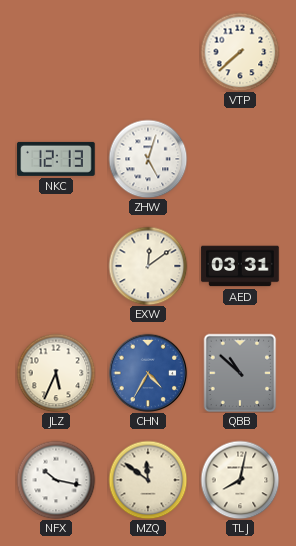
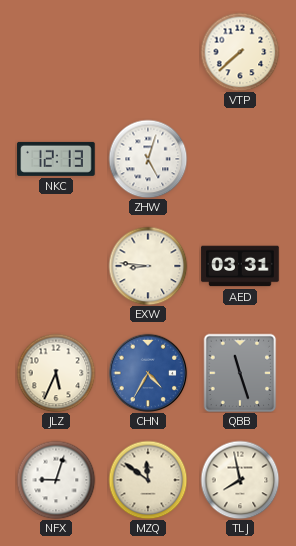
EXW: 12:09 -> 8:46 (148, 266)
QBB: 10:52 -> 11:27 (240, 373)
NFX: 10:17 -> 9:03 (56, 480)
TLJ: 8:02 -> 7:58 (240, 480)
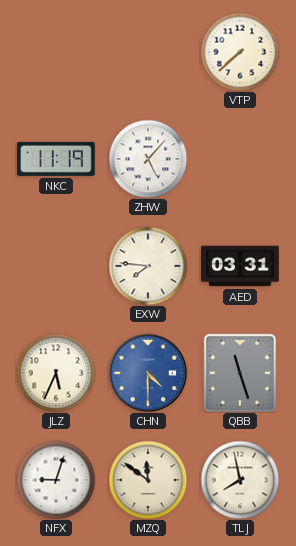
NKC: 12:13 -> 11:19 (56, 159)
ZHW: 5:03 -> 5:07 (148, 159)
EXW: 8:46 -> 7:46 (148, 266)
CHN: 4:35 -> 4:30 (148, 373)
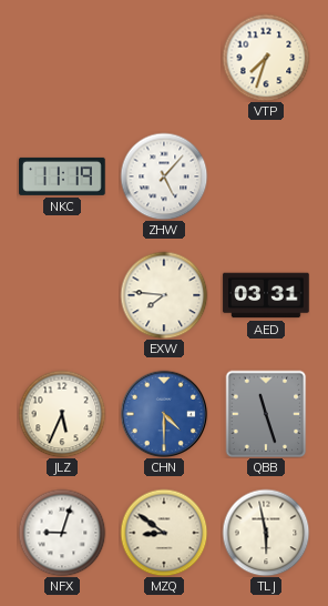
VTP: 7:38 -> 7:33 (266, 58)
MZQ: 11:51 -> 8:51 (164, 533)
TLJ: 7:58 -> 5:58 (266, 533)
